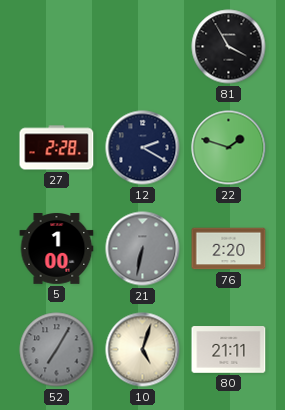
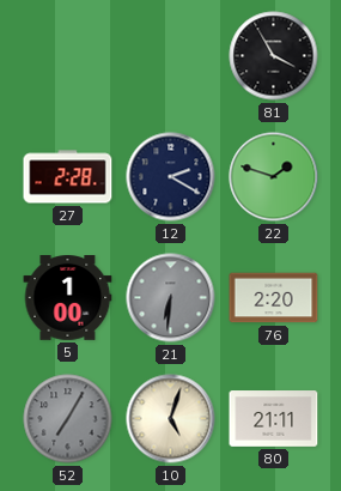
21: 6:32 -> 6:31 (171, 298)
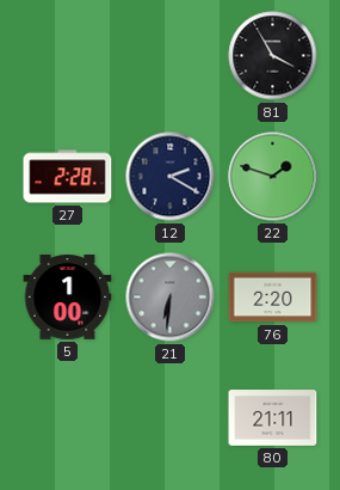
52: 7:05 -> none (68, 419)
10: 5:03 -> none (171, 419)
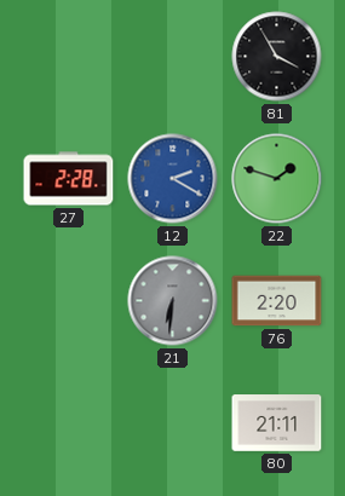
12 dial: navy -> blue (173, 179)
5: 1:00 -> none (68, 298)
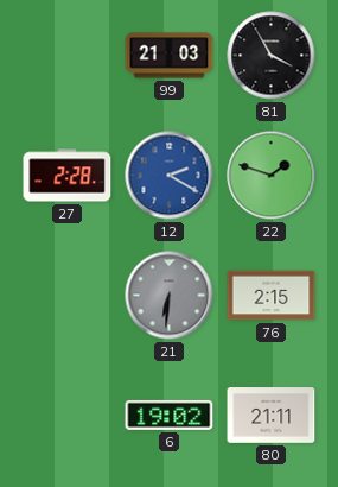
99: none -> 21:03 (170, 56)
76: 2:20 -> 2:15 (272, 296)
6: none -> 19:02 (170, 415)
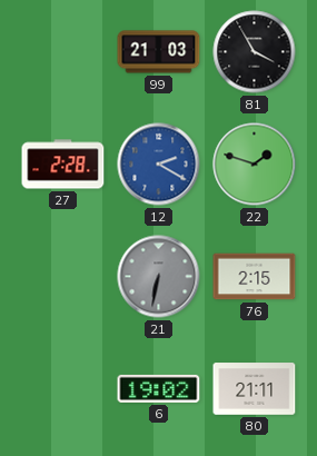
21: 6:31 -> 6:32 (159, 277)
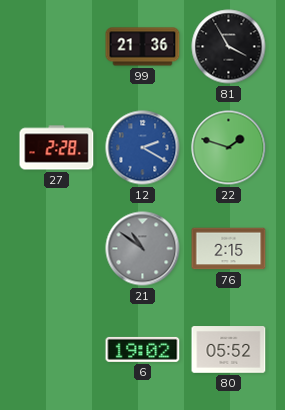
99: 21:03 -> 21:36 (143, 47)
21: 6:32 -> 10:51 (143, 249)
80: 21:11 -> 05:52 (229, 350)
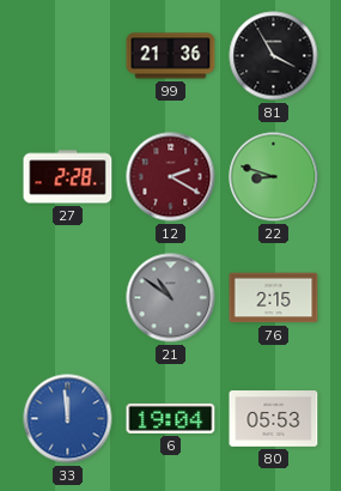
12 dial: blue -> burgundy (171, 177)
22: 1:48 -> 8:48 (274, 177)
33: none -> 11:59 (68, 419)
6: 19:02 -> 19:04 (171, 418)
80: 05:52 -> 05:53 (274, 419)
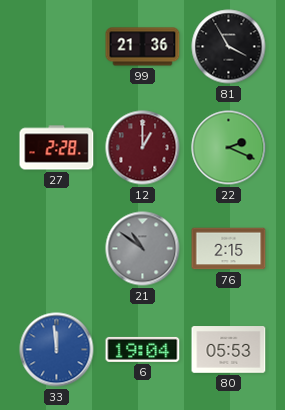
12: 2:20 -> 1:00 (143, 148)
22: 8:48 -> 2:19 (229, 148)
